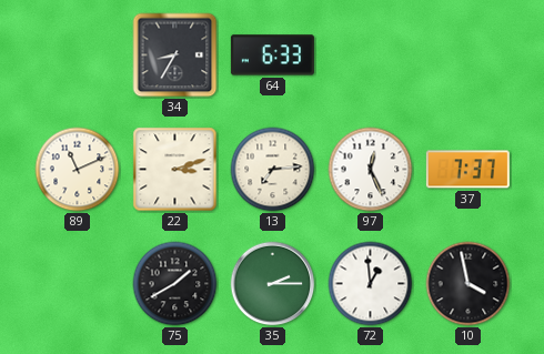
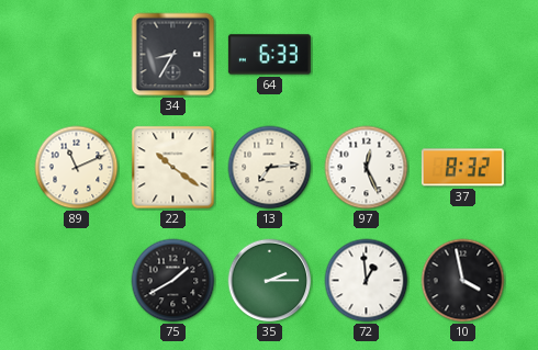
22: 3:12 -> 10:21 (173, 168)
37: 7:37 -> 8:32 (462, 168)
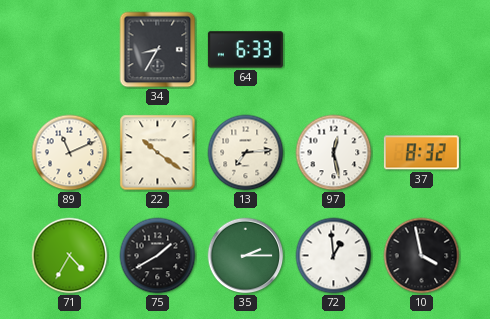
97: 12:26 -> 12:28 (334, 153)
71: none -> 4:35 (70, 256)
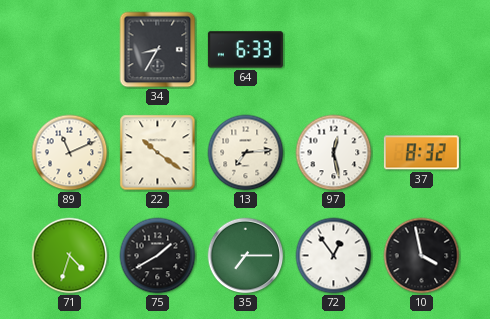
71: 4:35 -> 4:33 (70, 256)
35: 2:15 -> 7:15 (246, 256)
72: 12:59 -> 12:54 (334, 256)
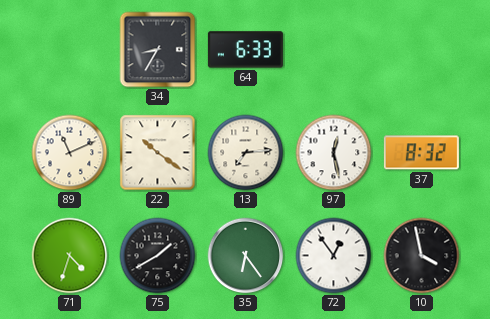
35: 7:15 -> 6:24 (246, 256)
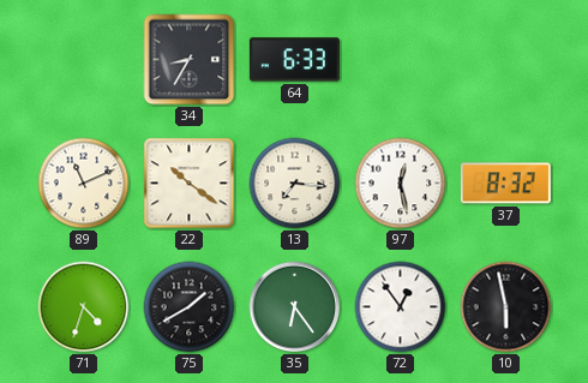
13: 7:14 -> 7:16 (295, 184)
10: 3:58 -> 5:58 (506, 307)
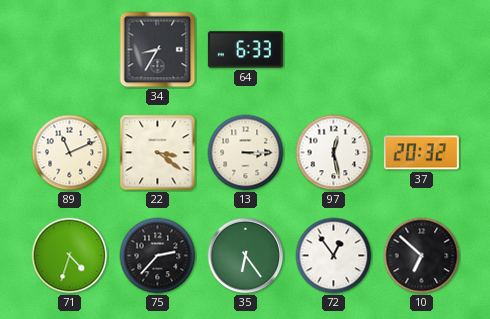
22: 10:21 -> 3:21 (158, 153)
13: 7:16 -> 3:15 (246, 153)
37: 8:32 -> 20:32 (421, 153)
75: 1:40 -> 2:37 (158, 256)
10: 5:58 -> 6:52 (422, 256)
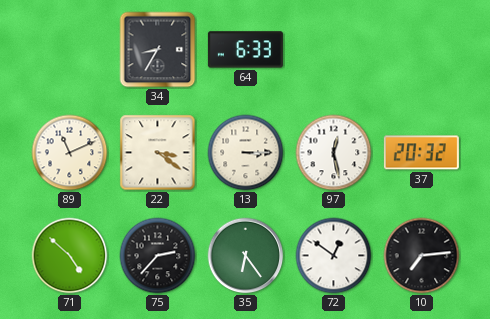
71: 4:33 -> 4:52 (70, 256)
72: 12:54 -> 12:51 (334, 256)
10: 6:52 -> 7:14 (422, 256)
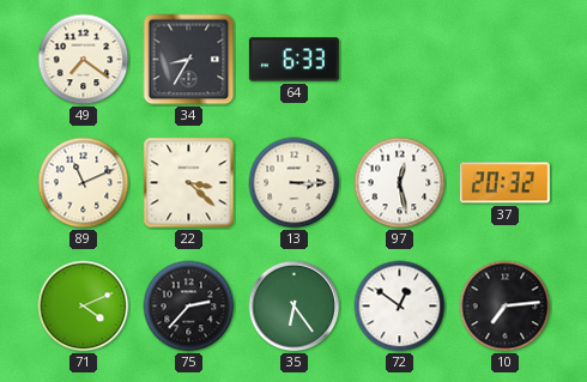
49: none -> 7:21 (84, 60)
22: 3:21 -> 3:22 (189, 183)
71: 4:52 -> 4:11 (84, 307)
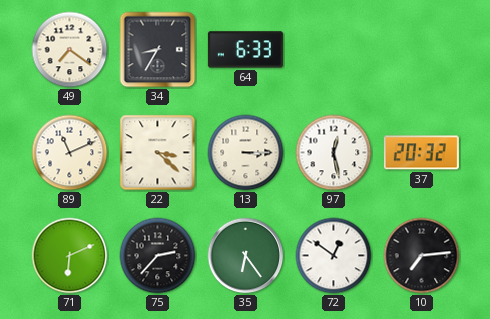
71: 4:11 -> 6:11 (70, 256)
